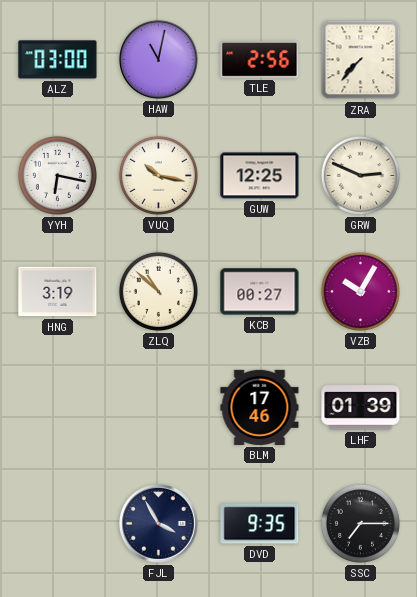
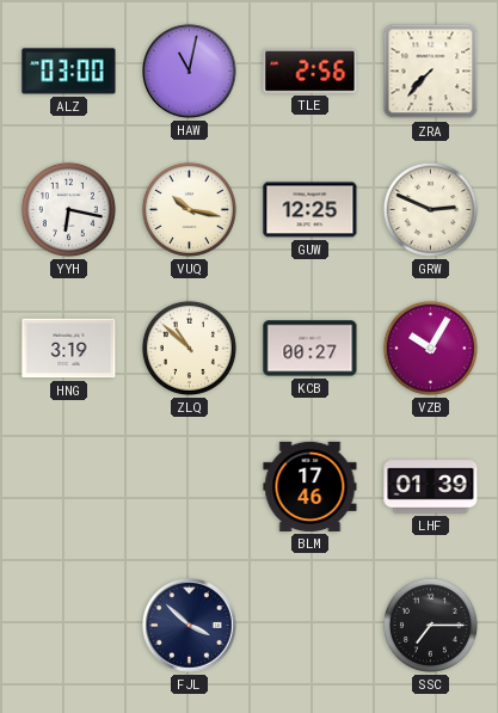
FJL: 3:55 -> 3:52 (190, 626)
DVD: 9:35 -> none (260, 524)
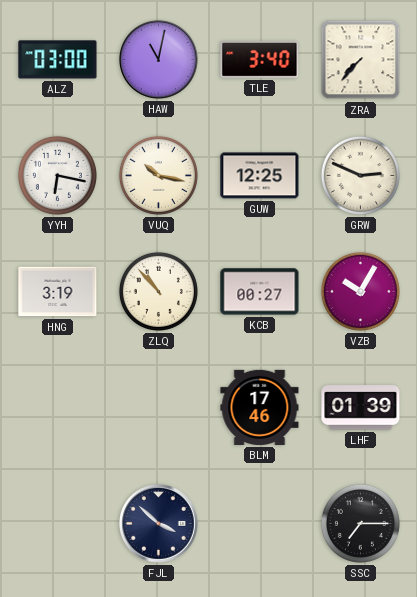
TLE: 2:56 -> 3:40 (260, 60)
ZLQ: 10:52 -> 10:53 (158, 291)
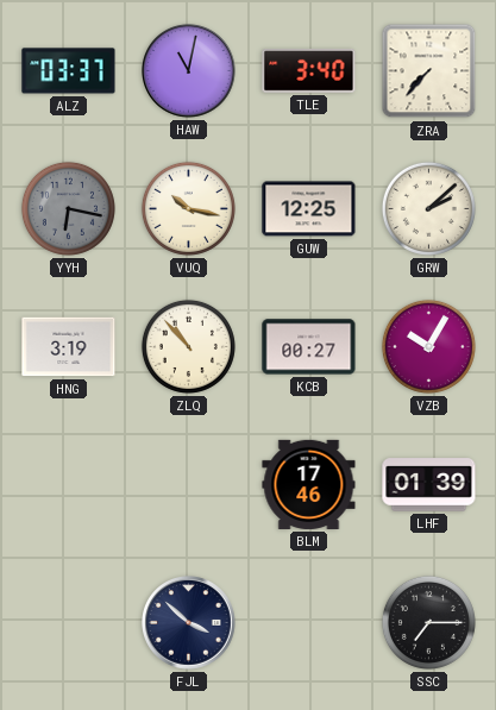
ALZ: 03:00 -> 03:37 (69, 71)
YYH dial: white -> grey (68, 208)
GRW: 2:49 -> 2:08 (428, 208)
